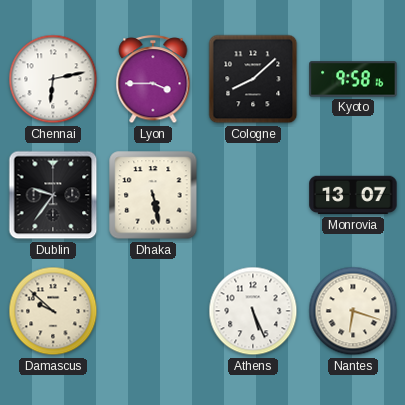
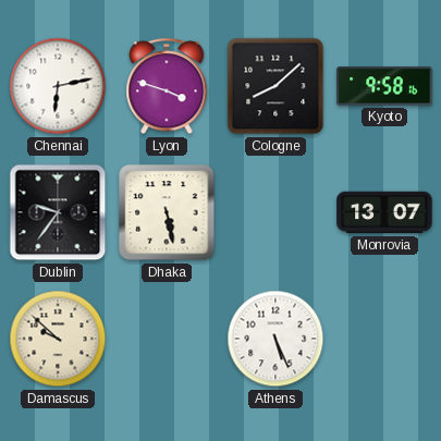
Lyon: 3:45 -> 3:48 (167, 87)
Nantes: 6:18 -> none (353, 311)
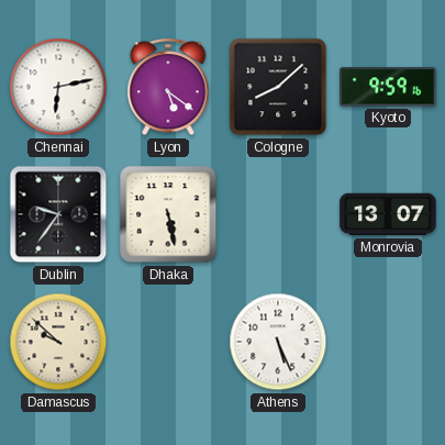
Lyon: 3:48 -> 5:21 (168, 88)
Kyoto: 9:58 -> 9:59 (388, 87)
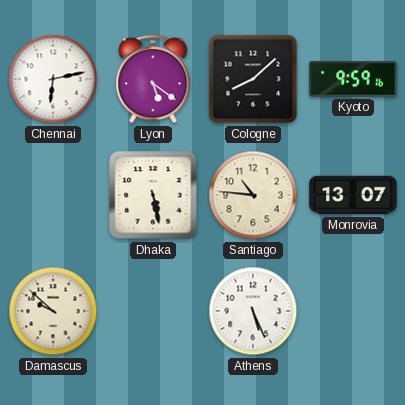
Dublin: 9:36 -> none (58, 214)
Santiago: none -> 10:46 (253, 195)
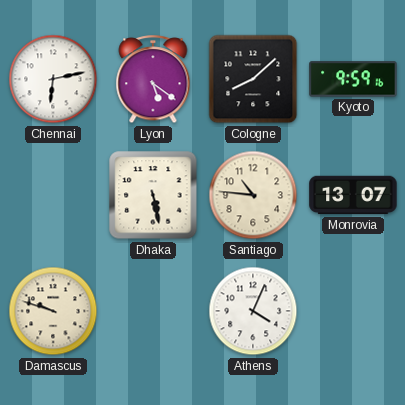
Damascus: 9:52 -> 9:48 (53, 311)
Athens: 5:26 -> 4:04 (253, 311)
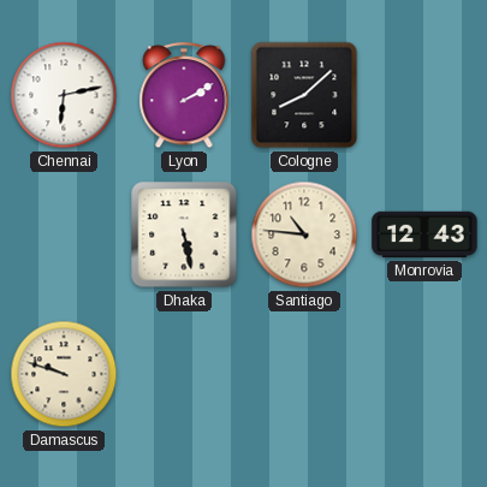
Lyon: 5:21 -> 2:10 (184, 96)
Kyoto: 9:59 -> none (353, 79)
Monrovia: 13:07 -> 12:43 (424, 234)
Athens: 4:04 -> none (253, 311)
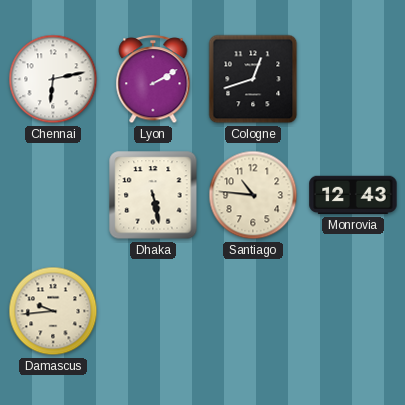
Cologne: 8:08 -> 12:42 (253, 79)
Damascus: 9:48 -> 9:44 (53, 311)
